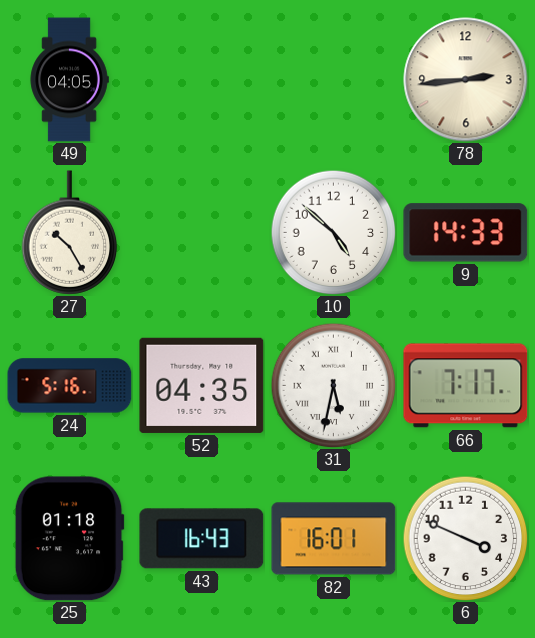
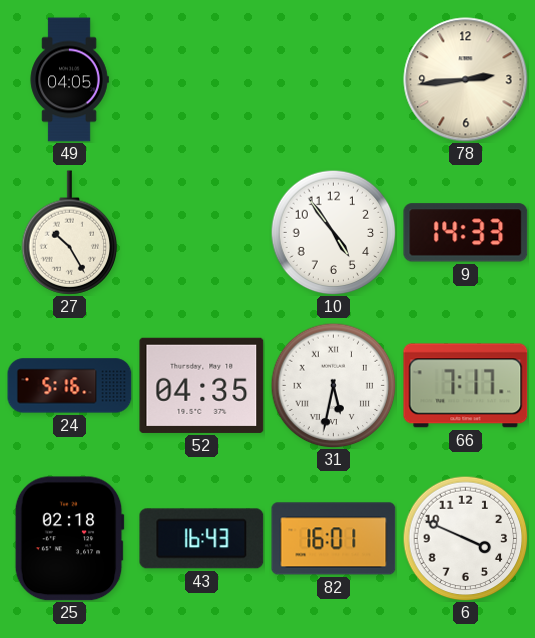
10: 4:52 -> 4:54 (333, 232)
25: 01:18 -> 02:18 (69, 539)
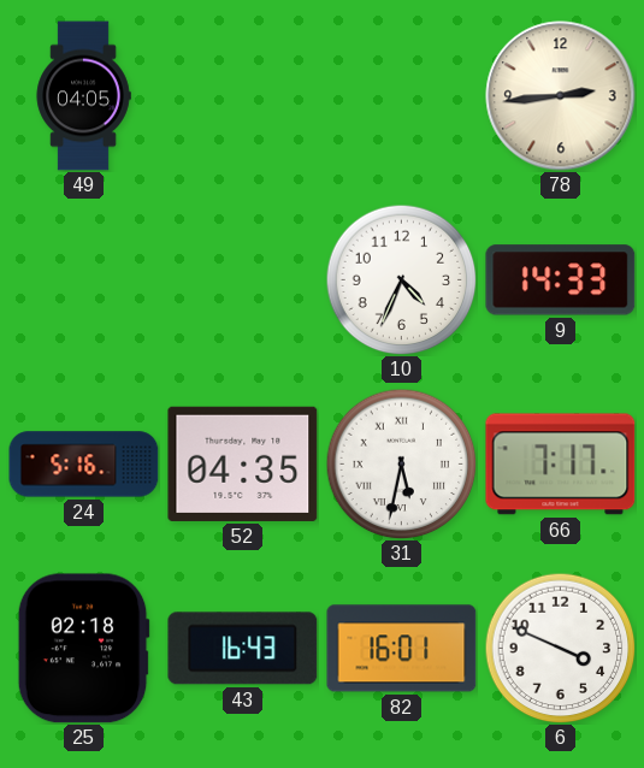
27: 10:25 -> none (70, 233)
10: 4:54 -> 4:34 (401, 279)
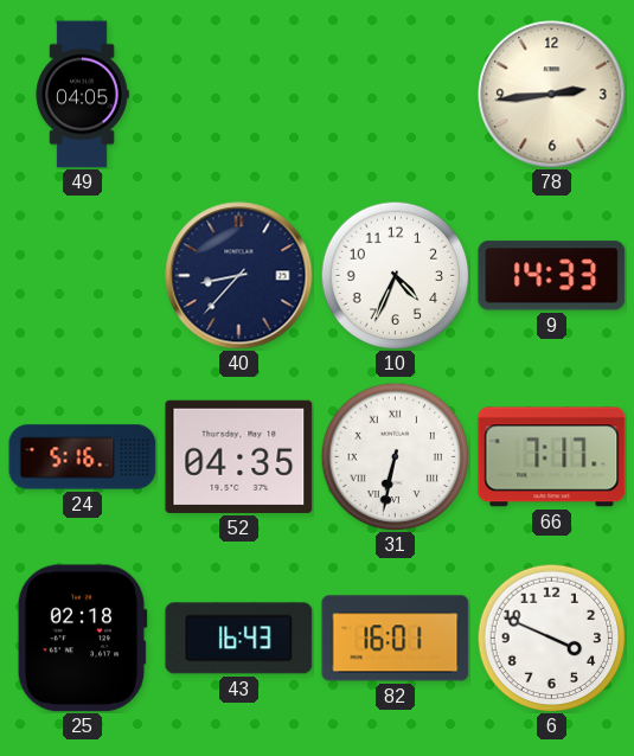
40: none -> 8:37 (239, 276)
31: 5:32 -> 6:32 (395, 456)
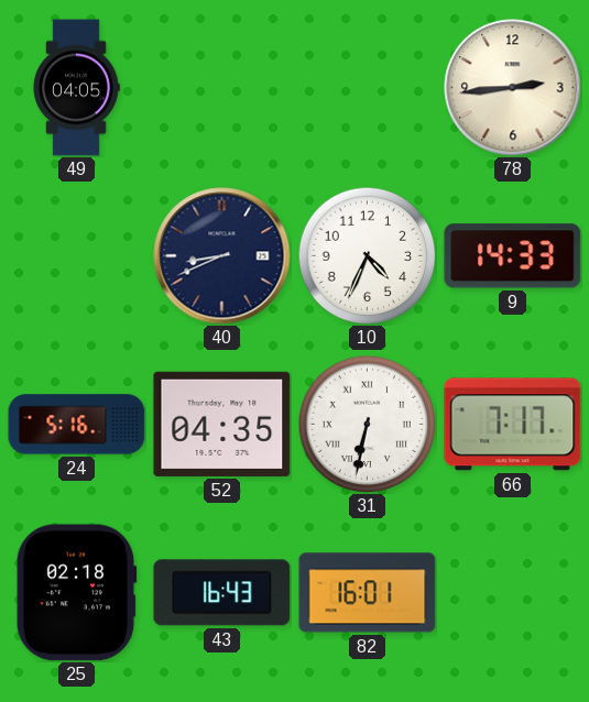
40: 8:37 -> 8:41 (222, 256)
6: 3:49 -> none (551, 638)
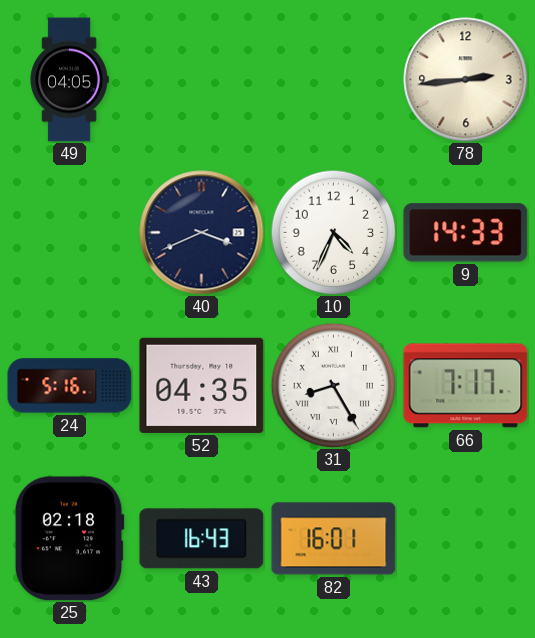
40: 8:41 -> 3:41 (202, 233)
31: 6:32 -> 8:25 (333, 385)
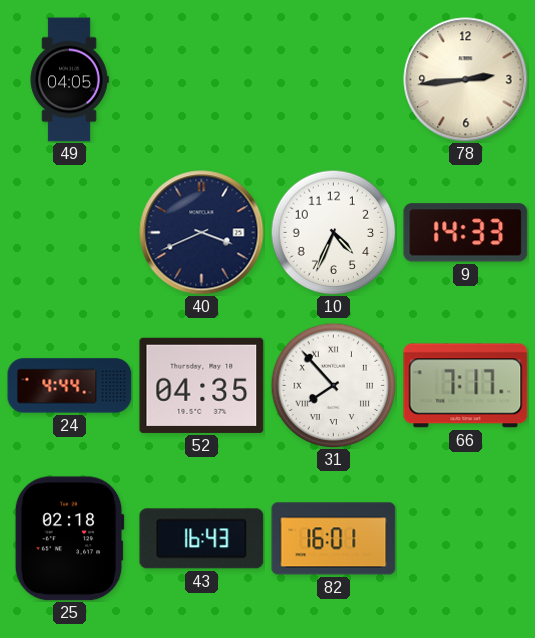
24: 5:16 -> 4:44 (70, 386)
31: 8:25 -> 7:53 (333, 385)
